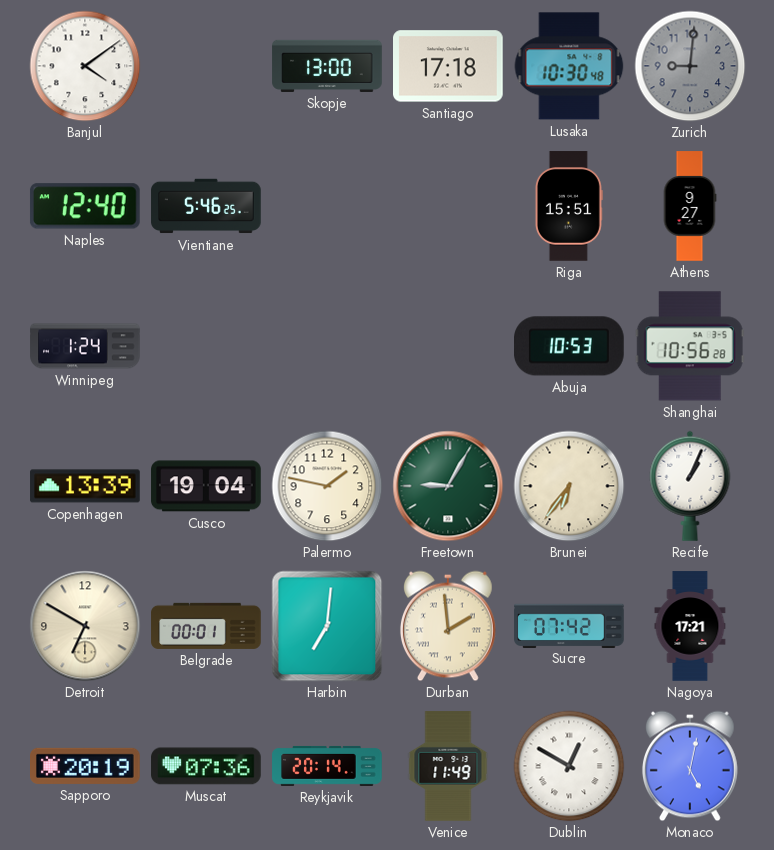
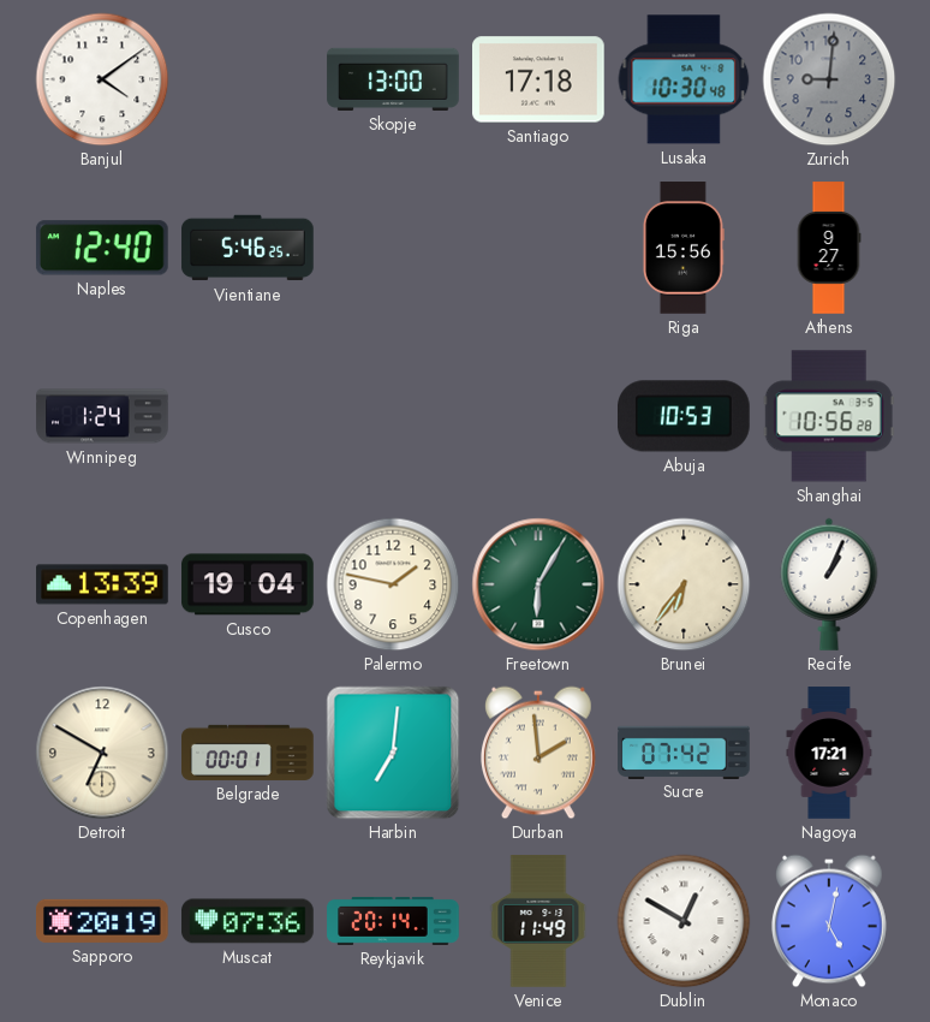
Riga: 15:51 -> 15:56 (684, 248)
Freetown: 9:05 -> 6:05 (538, 584)
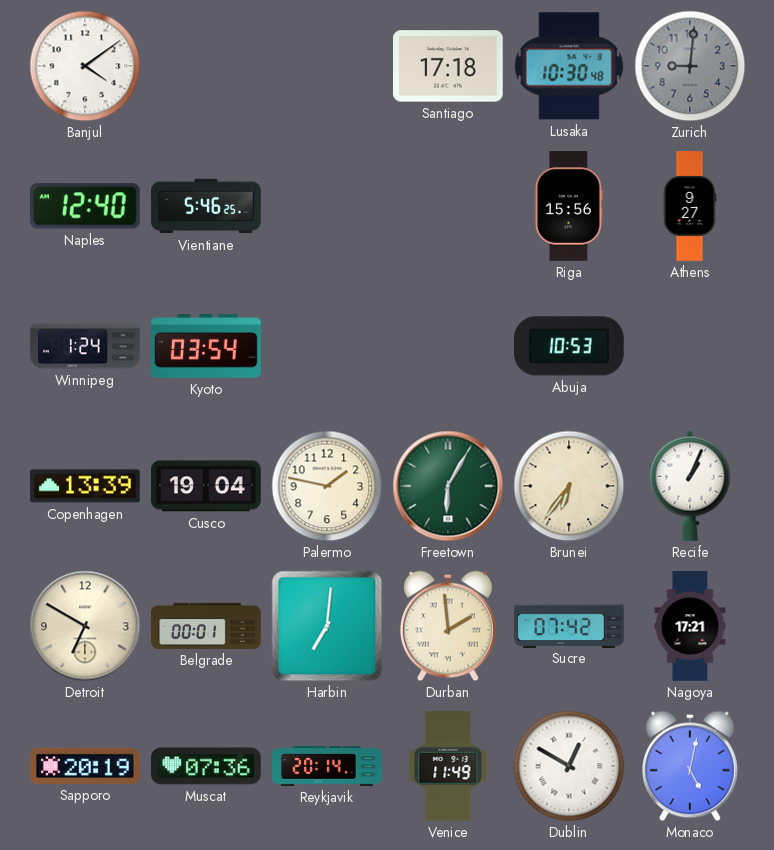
Skopje: 13:00 -> none (393, 79)
Kyoto: none -> 03:54 (206, 346)
Shanghai: 10:56 -> none (829, 416)
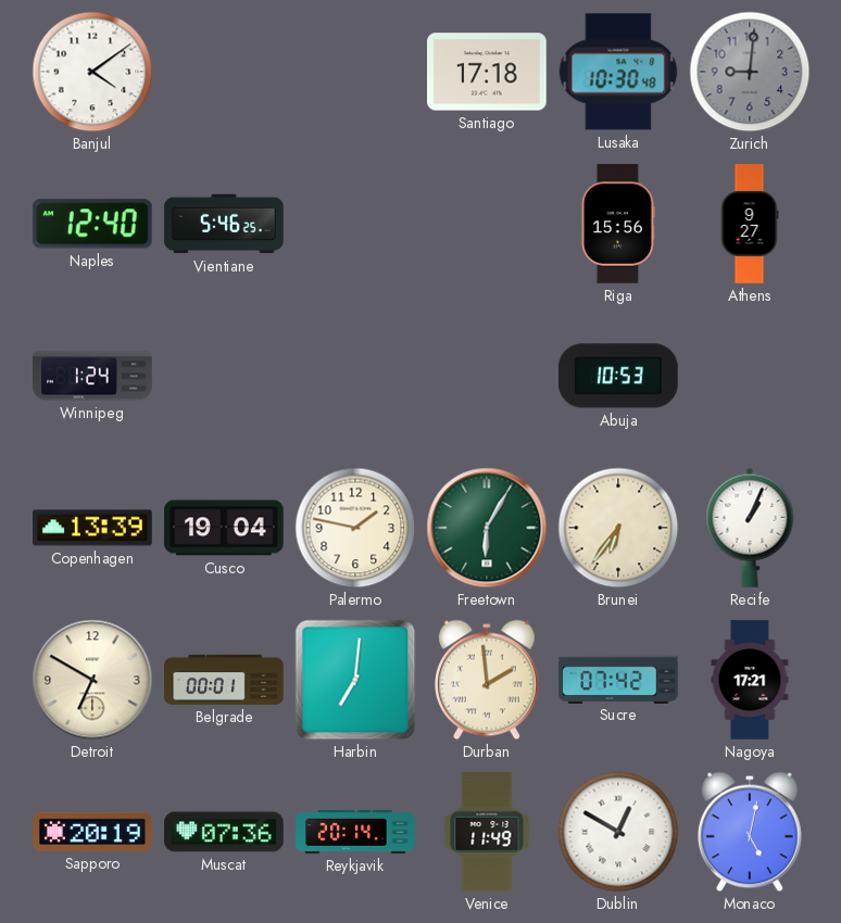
Kyoto: 03:54 -> none (206, 346)
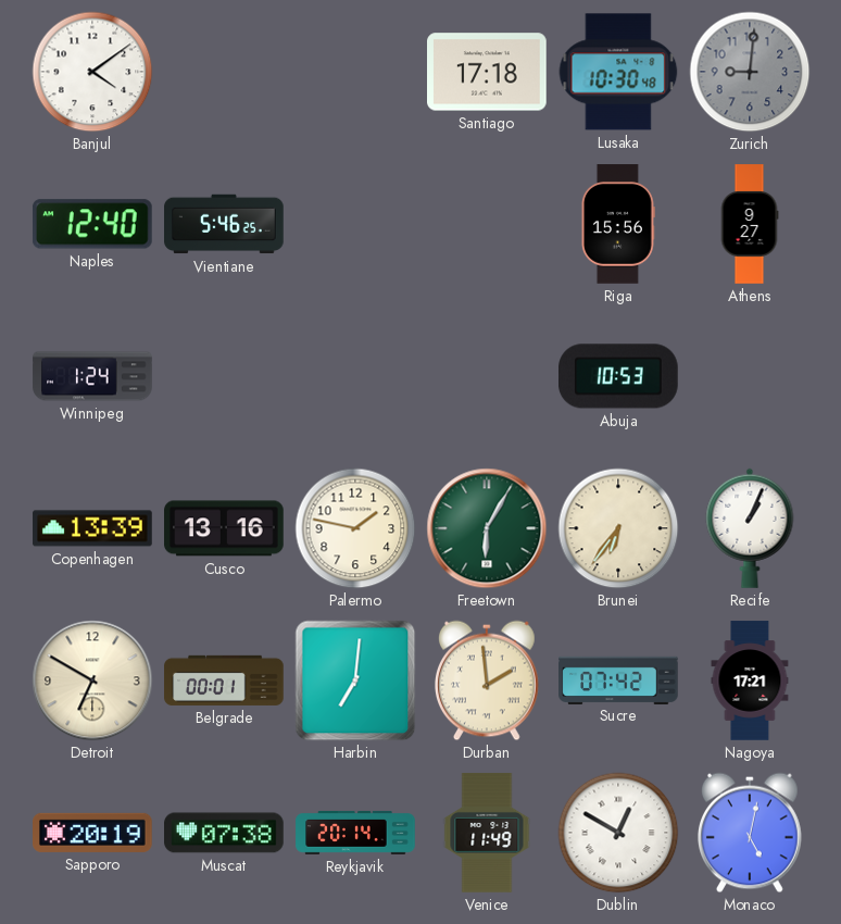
Cusco: 19:04 -> 13:16 (224, 528)
Muscat: 07:36 -> 07:38 (224, 833)
